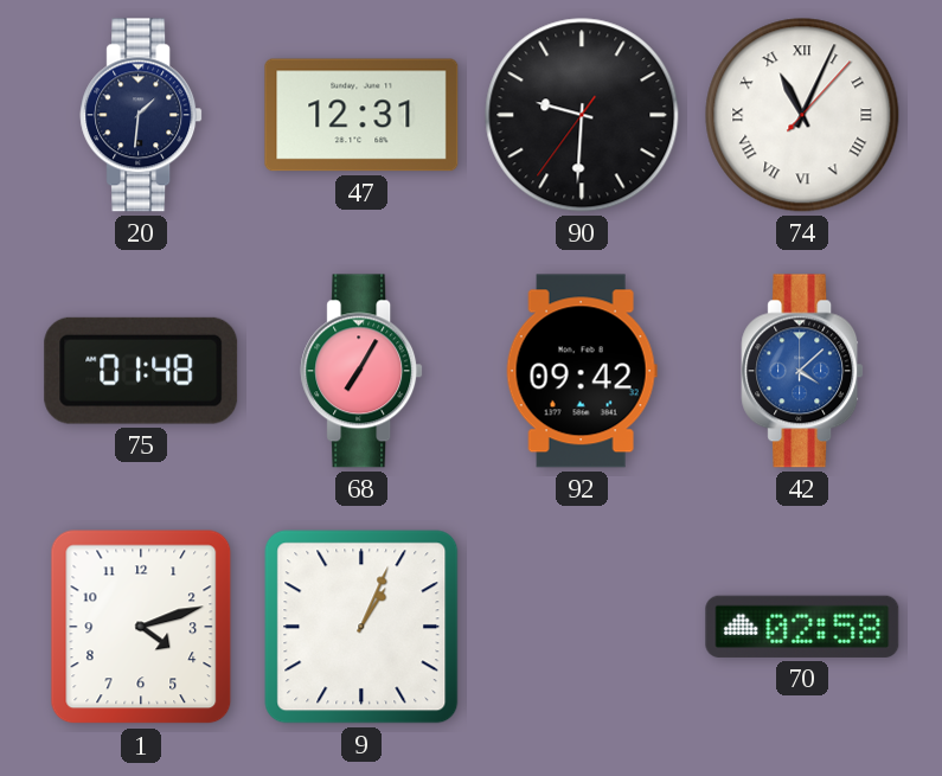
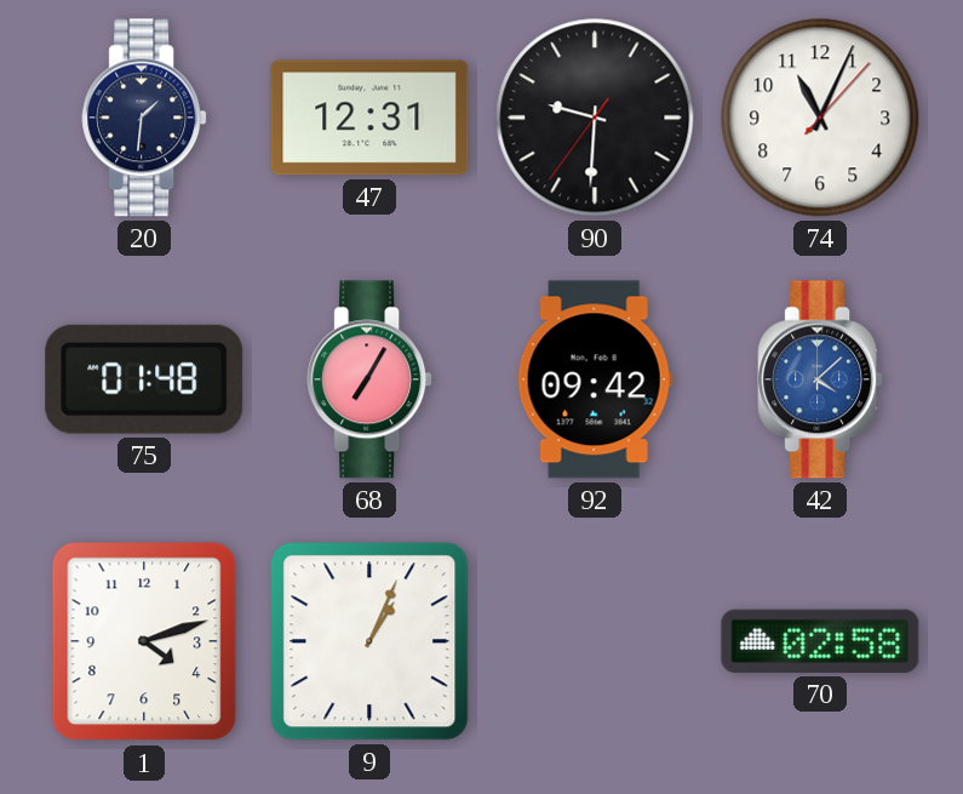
74 numerals: Roman -> Arabic (820, 118)
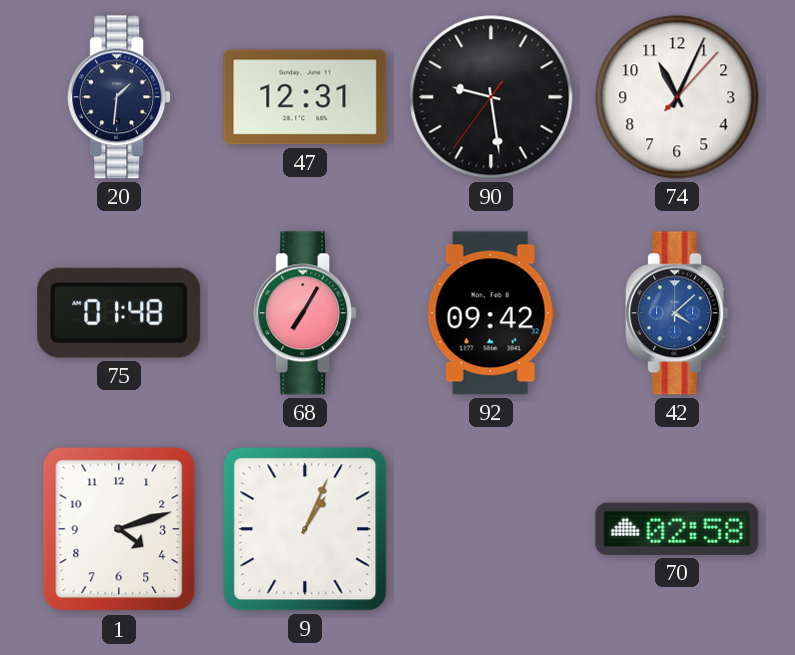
90: 9:30 -> 9:28 (491, 97)
